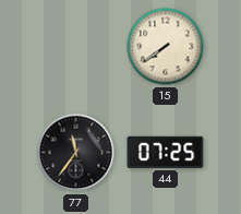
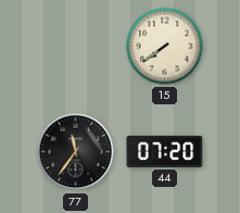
44: 07:25 -> 07:20 (165, 151)
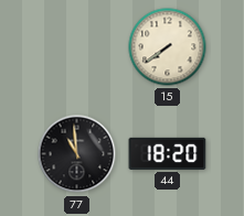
77: 11:36 -> 10:59 (77, 154)
44: 07:20 -> 18:20 (168, 153)
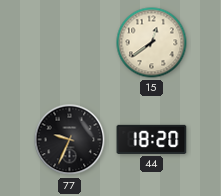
15: 7:39 -> 12:39 (152, 43)
77: 10:59 -> 9:34 (70, 140)
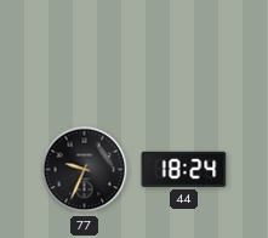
15: 12:39 -> none (152, 43)
44: 18:20 -> 18:24 (184, 169)
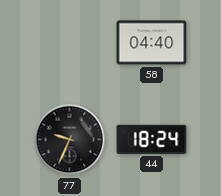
58: none -> 04:40 (152, 43)
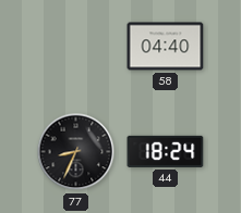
77: 9:34 -> 8:34 (76, 152)
